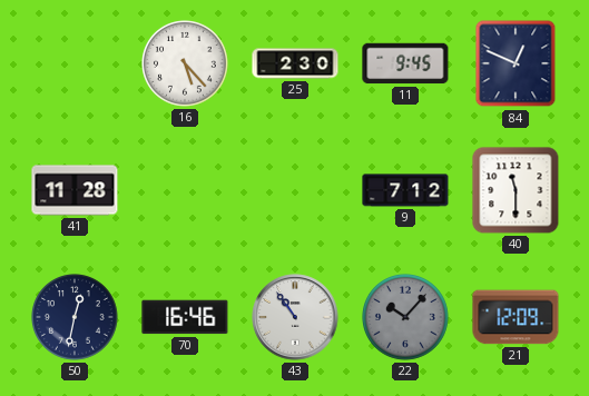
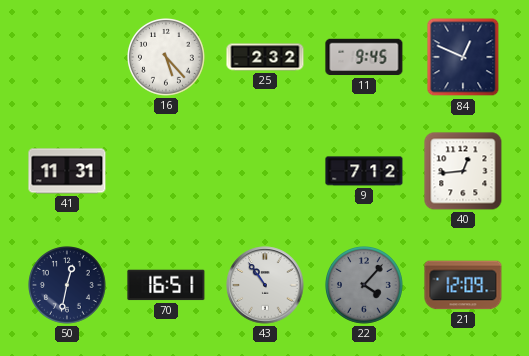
25: 2:30 -> 2:32 (265, 57)
41: 11:28 -> 11:31 (67, 171)
40: 11:30 -> 12:44 (463, 171)
70: 16:46 -> 16:51 (166, 285)
22: 10:07 -> 4:07 (365, 286)
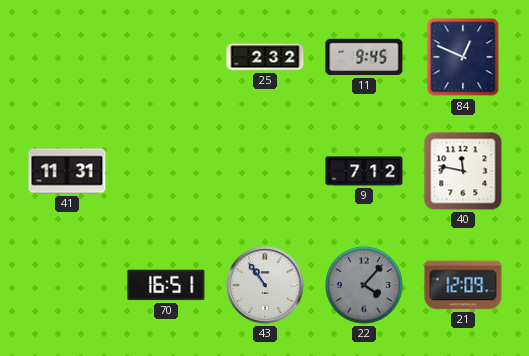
16: 5:23 -> none (167, 58)
40: 12:44 -> 11:47 (463, 171)
50: 12:32 -> none (68, 286)
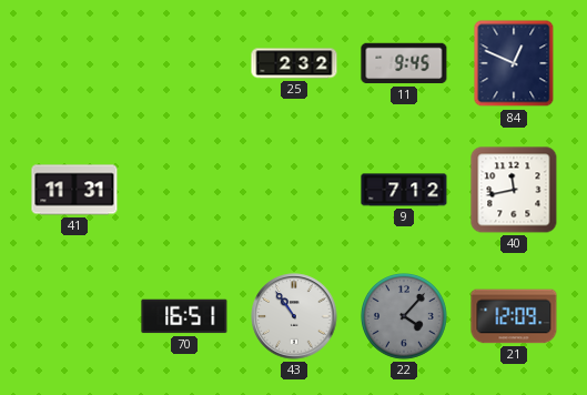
40: 11:47 -> 11:43 (514, 190)
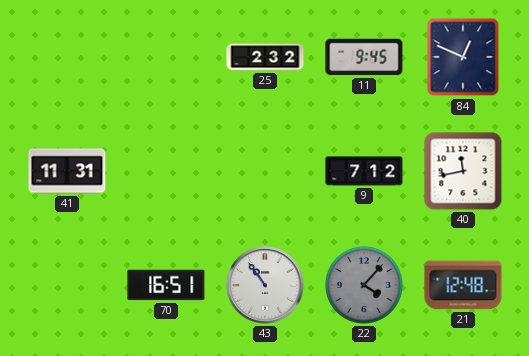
21: 12:09 -> 12:48 (463, 285)
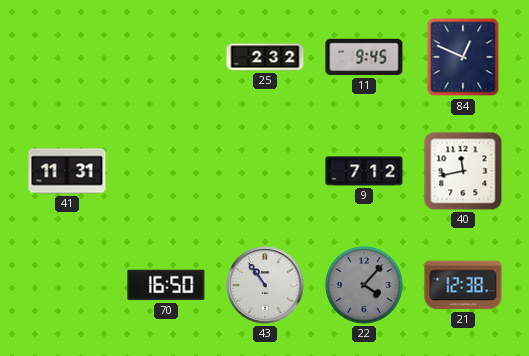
70: 16:51 -> 16:50 (166, 285)
21: 12:48 -> 12:38 (463, 285)
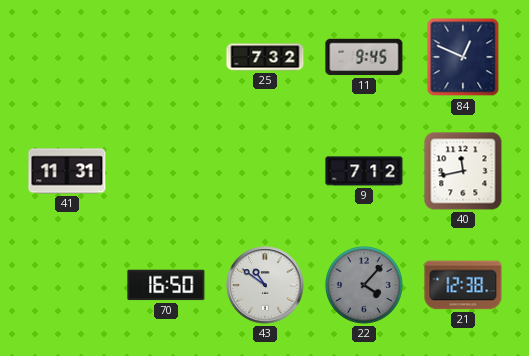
25: 2:32 -> 7:32 (265, 57)
43: 10:54 -> 10:51 (265, 285)
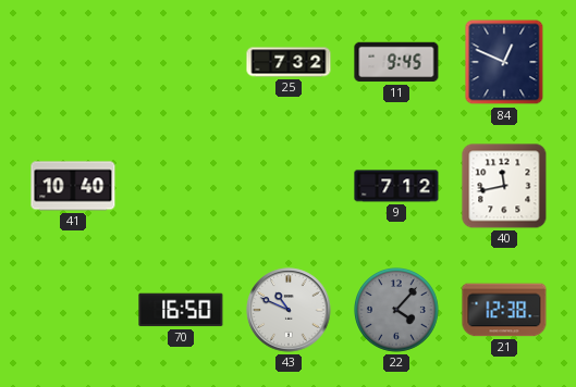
41: 11:31 -> 10:40 (73, 186)
43: 10:51 -> 10:49 (289, 310)
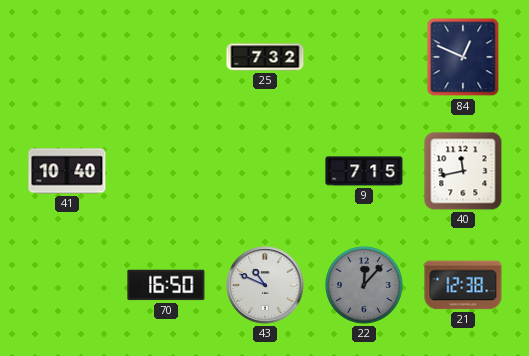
11: 9:45 -> none (396, 62)
9: 7:12 -> 7:15 (364, 171)
22: 4:07 -> 12:07 (365, 286)
